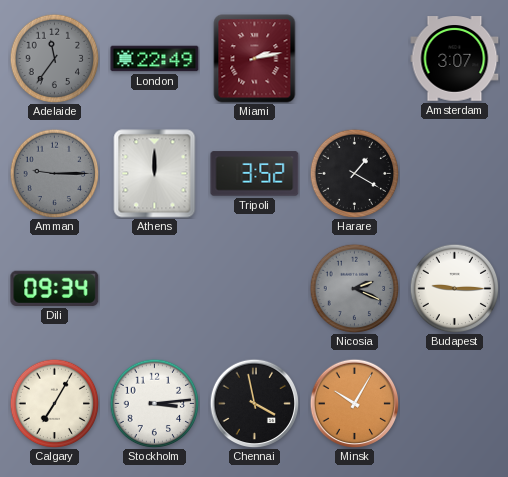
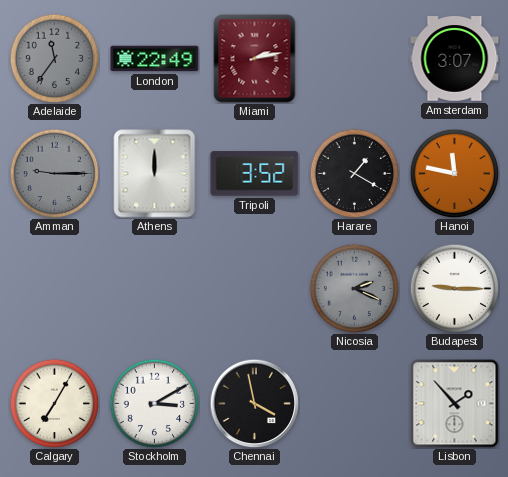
Hanoi: none -> 11:47 (454, 173)
Dili: 09:34 -> none (55, 288)
Stockholm: 3:14 -> 3:10 (154, 403)
Minsk: 10:05 -> none (354, 403)
Lisbon: none -> 1:53 (455, 404)
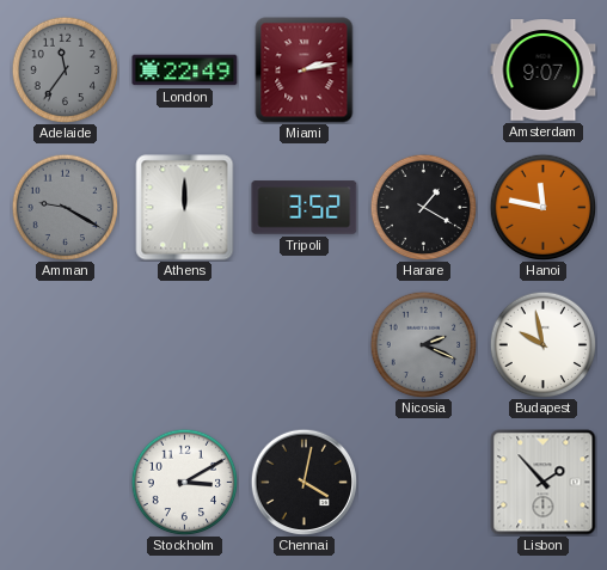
Amsterdam: 3:07 -> 9:07 (544, 71)
Amman: 9:15 -> 9:20 (65, 207)
Budapest: 9:15 -> 9:58 (542, 344)
Calgary: 7:05 -> none (54, 403)
Chennai: 3:58 -> 4:02 (303, 482)
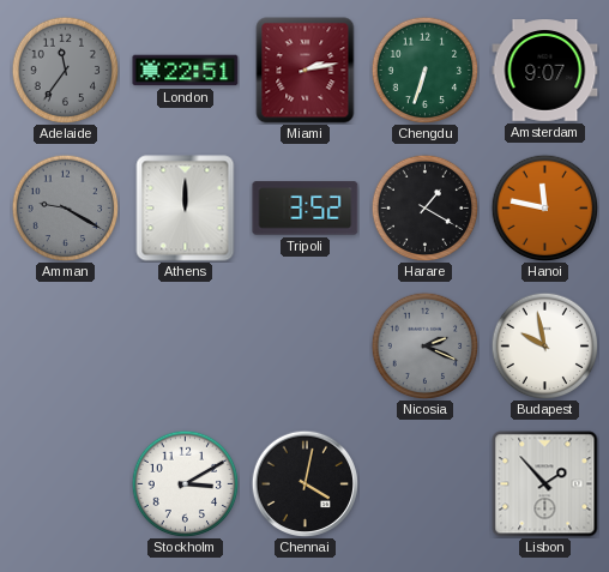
London: 22:49 -> 22:51 (186, 71)
Chengdu: none -> 6:33 (424, 70)
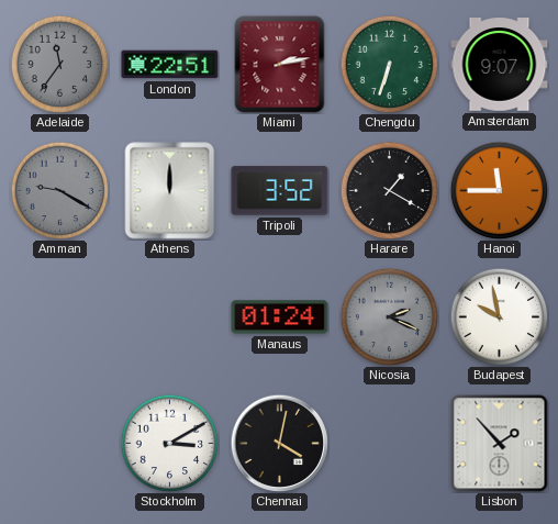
Hanoi: 11:47 -> 11:45 (499, 190)
Manaus: none -> 01:24 (280, 317)
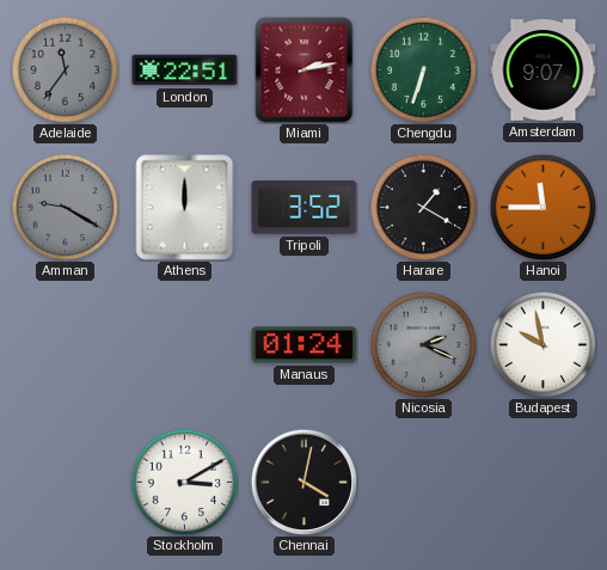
Lisbon: 1:53 -> none (500, 444)
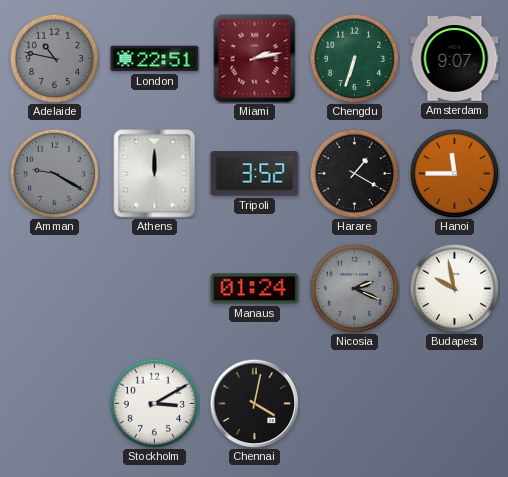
Adelaide: 11:36 -> 10:47 (54, 58)
